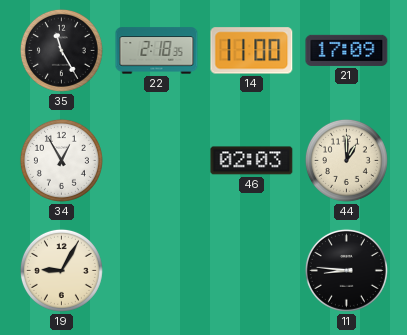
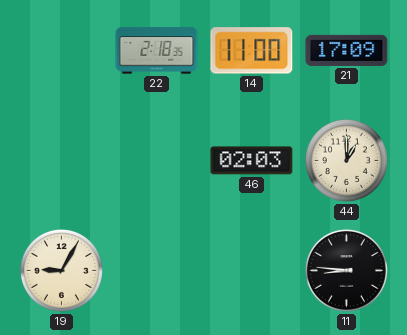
35: 11:25 -> none (61, 50)
34: 12:55 -> none (61, 160)
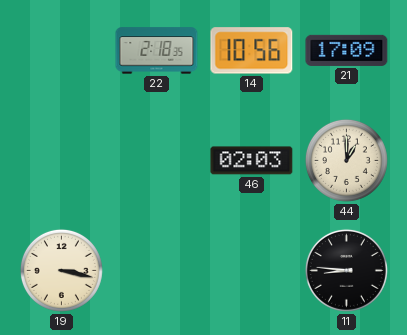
14: 11:00 -> 10:56 (252, 51)
19: 9:05 -> 3:17 (61, 270)
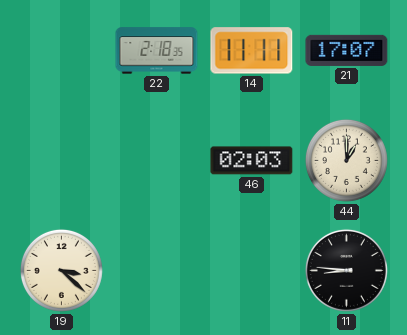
14: 10:56 -> 11:11 (252, 51)
21: 17:09 -> 17:07 (347, 50)
19: 3:17 -> 3:22 (61, 270)
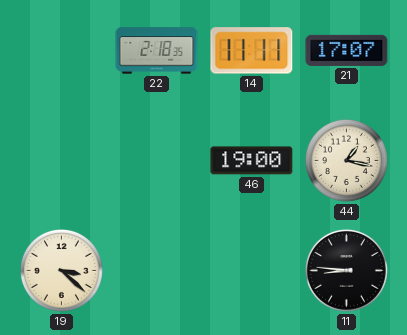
46: 02:03 -> 19:00 (252, 161)
44: 1:00 -> 1:17 (346, 160)
